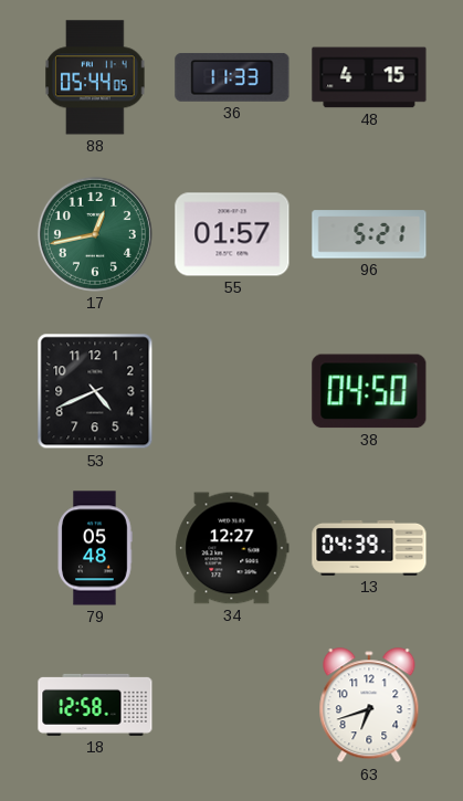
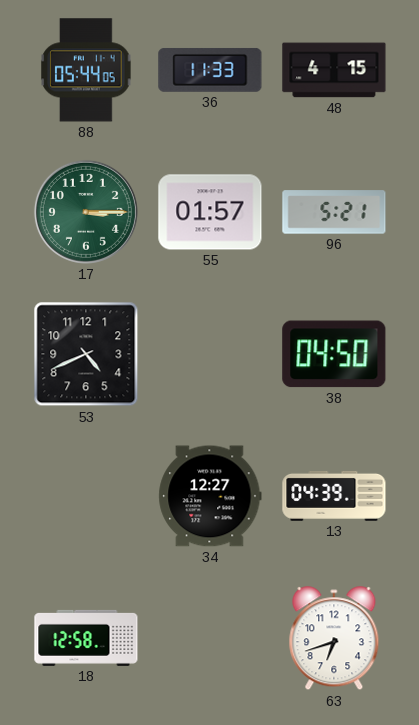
17: 12:43 -> 3:15 (86, 212)
79: 05:48 -> none (95, 548)
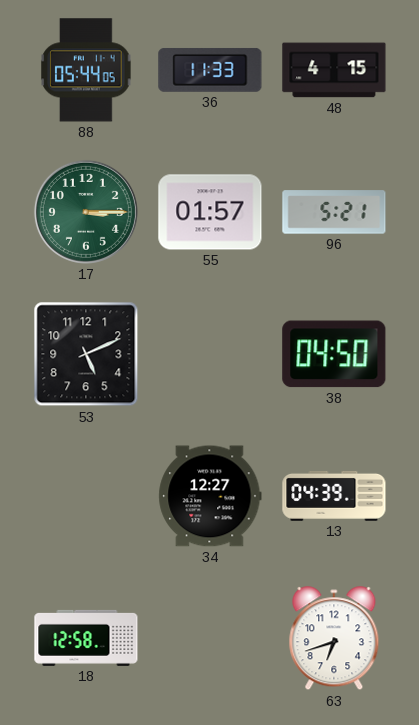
53: 4:41 -> 5:11 (86, 354)
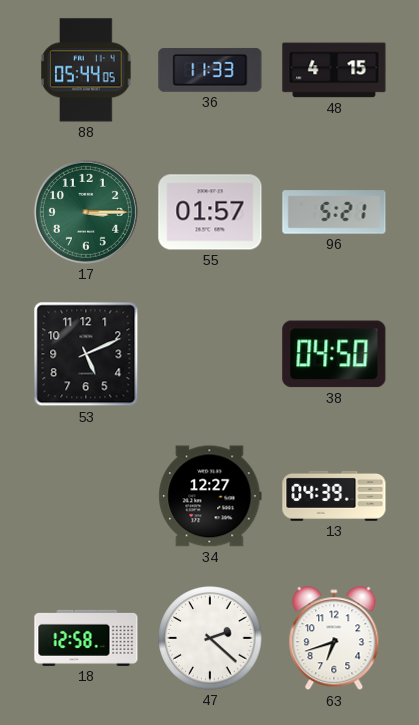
47: none -> 2:22 (210, 638)
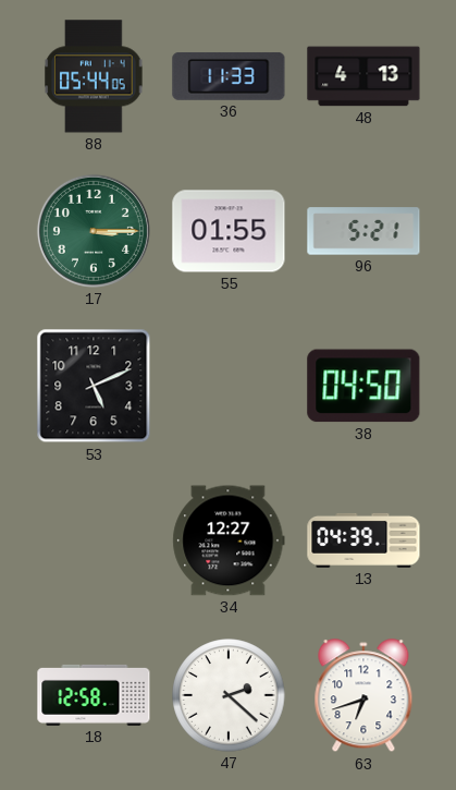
48: 4:15 -> 4:13 (363, 76)
55: 01:57 -> 01:55 (229, 231)
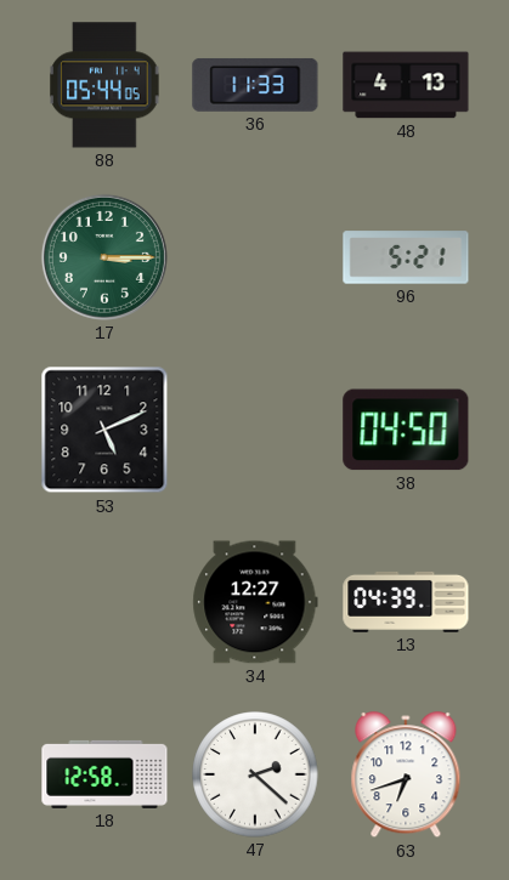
55: 01:55 -> none (229, 231)
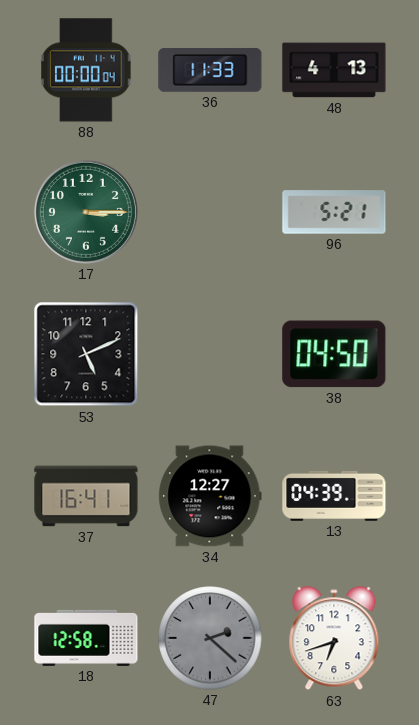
88: 05:44 -> 00:00 (86, 70)
37: none -> 16:41 (86, 496)
47 dial: white -> grey (210, 638)
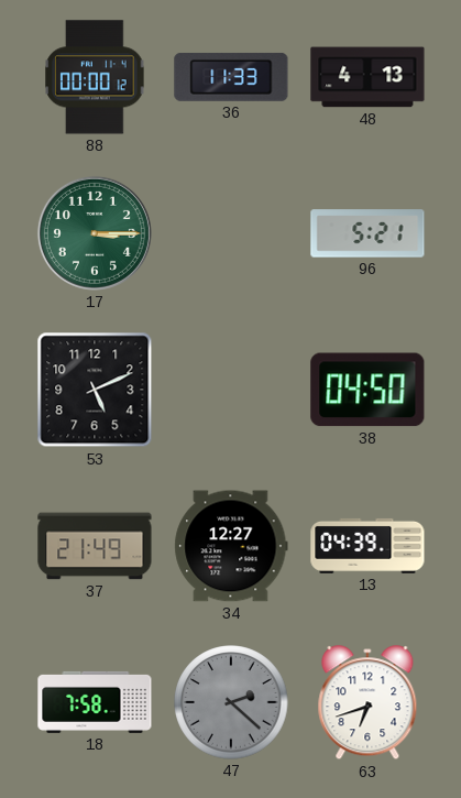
88: 00:00:04 -> 00:00:12 (95, 77)
37: 16:41 -> 21:49 (95, 546)
18: 12:58 -> 7:58 (95, 702)
